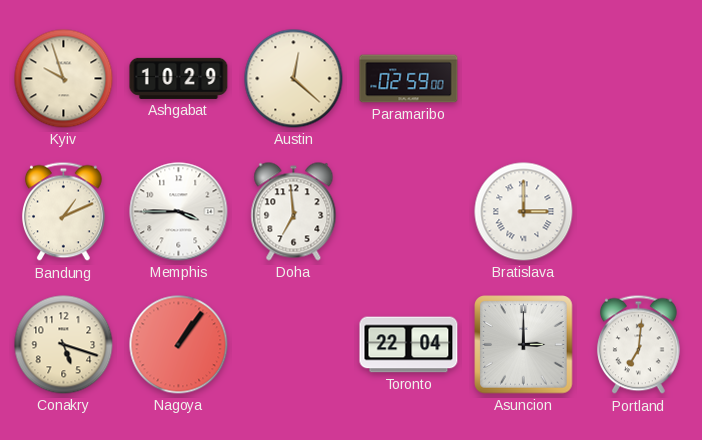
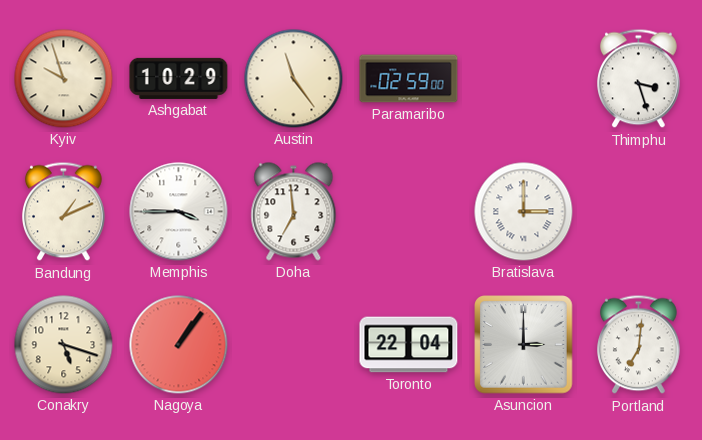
Austin: 12:22 -> 11:24 (294, 79)
Thimphu: none -> 3:27 (639, 79)
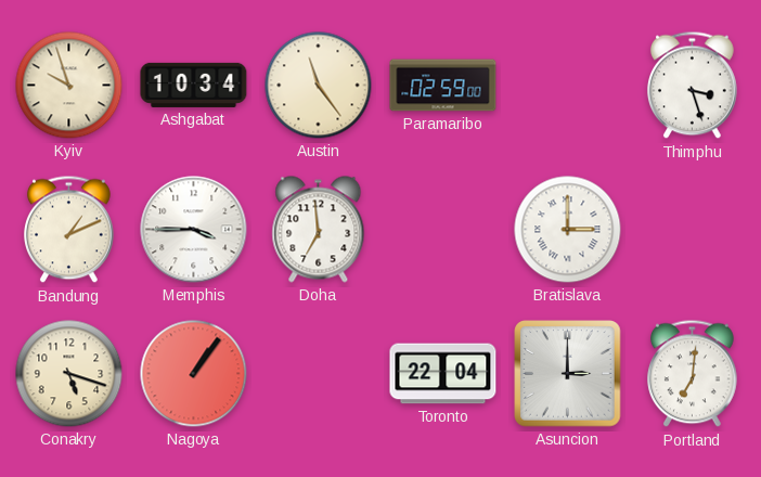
Ashgabat: 10:29 -> 10:34 (194, 85)
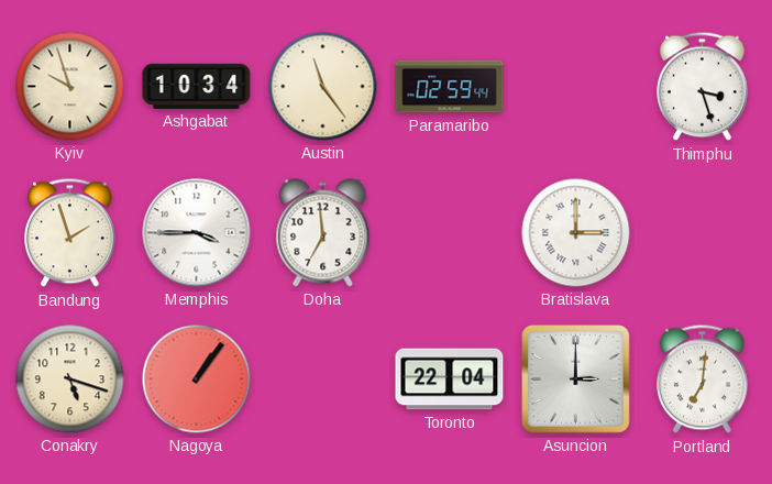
Paramaribo: 02:59:00 -> 02:59:44 (450, 87)
Bandung: 1:11 -> 1:57 (70, 233)
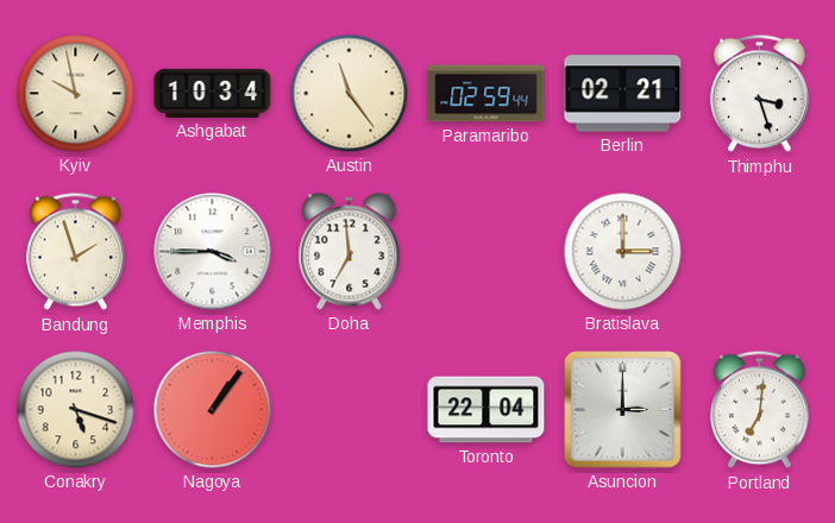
Kyiv: 9:57 -> 9:58 (76, 94)
Berlin: none -> 02:21 (623, 94)
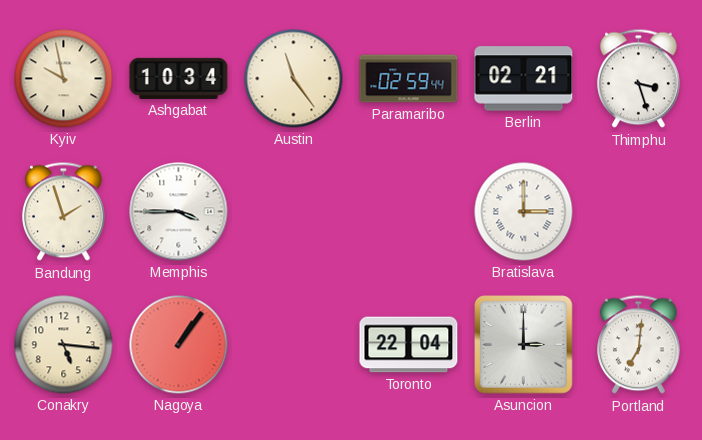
Doha: 6:59 -> none (350, 252)
Conakry: 5:18 -> 5:16 (64, 345)
